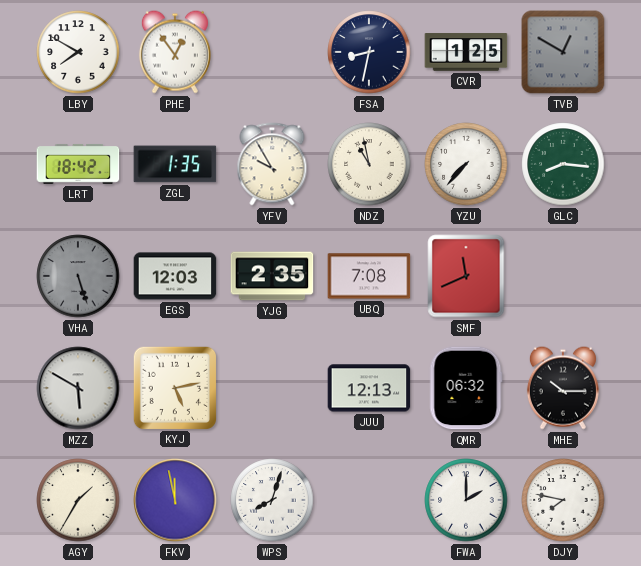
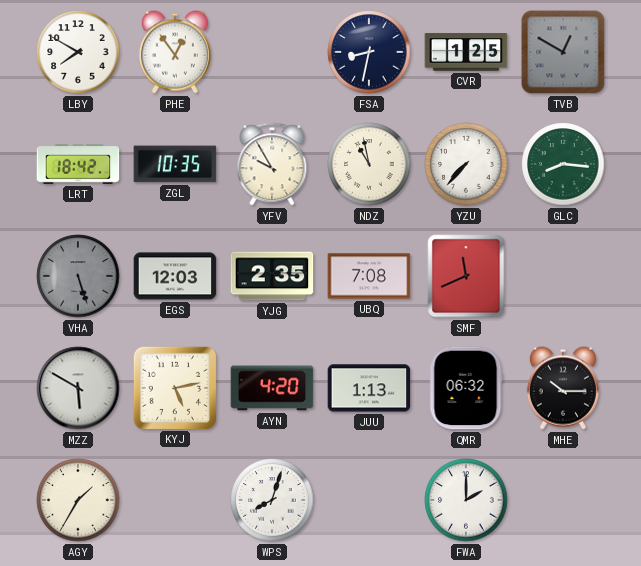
ZGL: 1:35 -> 10:35 (175, 164)
AYN: none -> 4:20 (272, 388)
JUU: 12:13 -> 1:13 (369, 388)
FKV: 11:58 -> none (175, 500)
DJY: 7:47 -> none (563, 500)
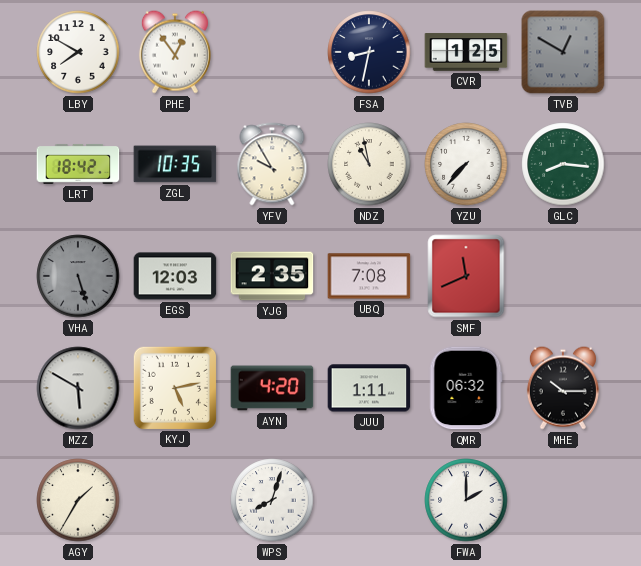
JUU: 1:13 -> 1:11 (369, 388)
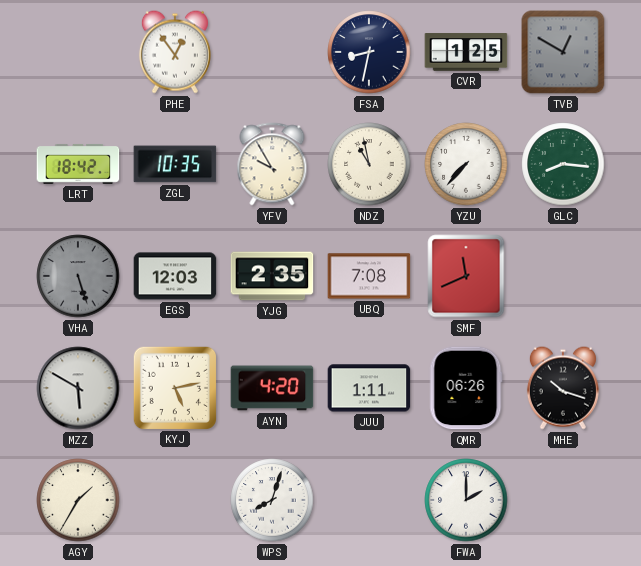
LBY: 7:50 -> none (78, 52)
QMR: 06:32 -> 06:26 (466, 388)
MHE: 10:15 -> 10:18 (563, 388)
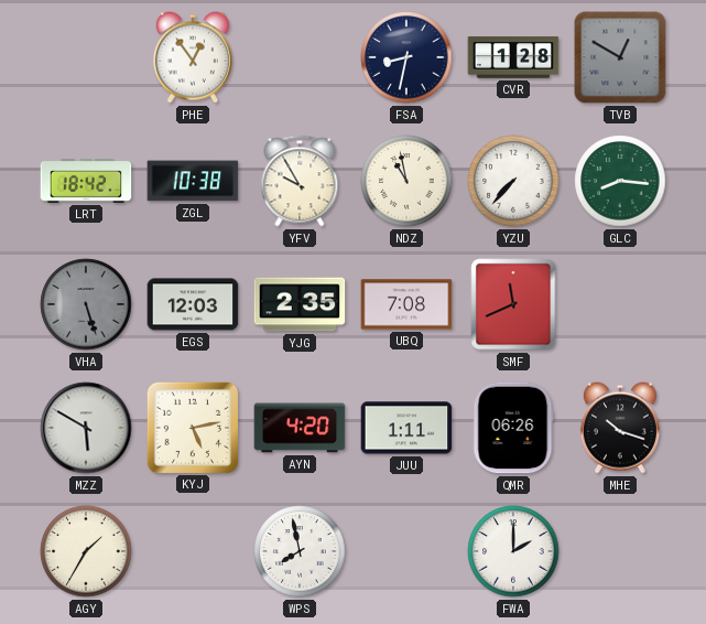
CVR: 1:25 -> 1:28 (513, 57)
ZGL: 10:35 -> 10:38 (193, 181)
WPS: 8:03 -> 7:58 (300, 551)
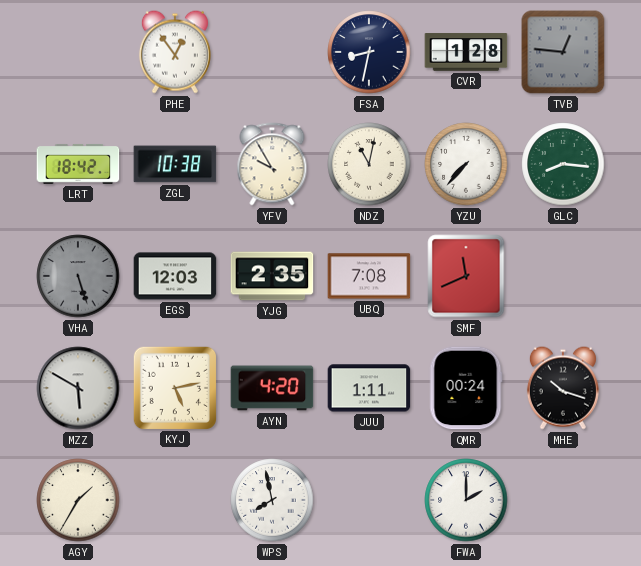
TVB: 12:50 -> 12:46 (563, 52)
NDZ: 10:58 -> 11:02 (369, 164)
QMR: 06:26 -> 00:24 (466, 388)
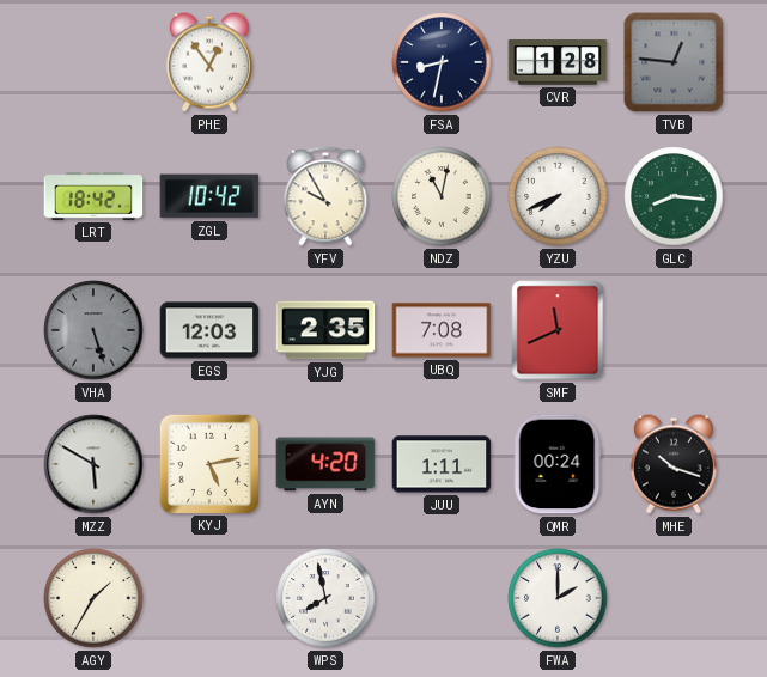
ZGL: 10:38 -> 10:42 (209, 196)
YZU: 7:37 -> 7:41 (558, 196)
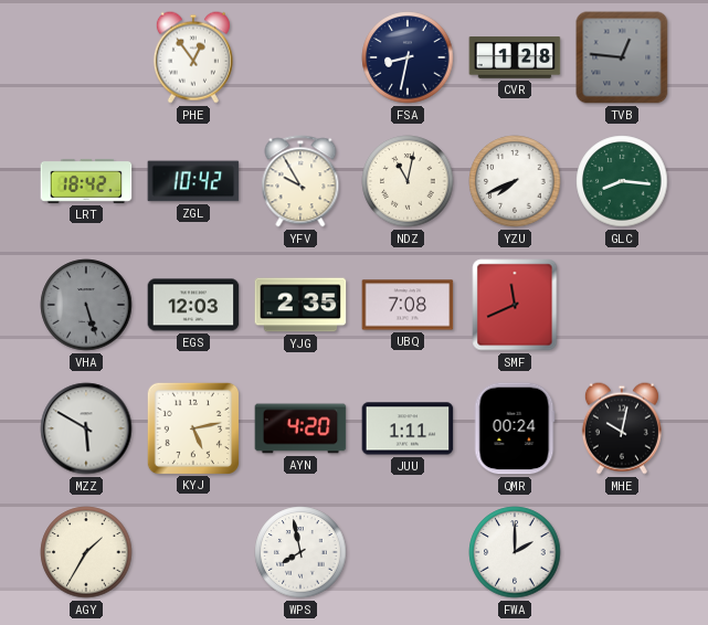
MHE: 10:18 -> 10:02 (622, 428)
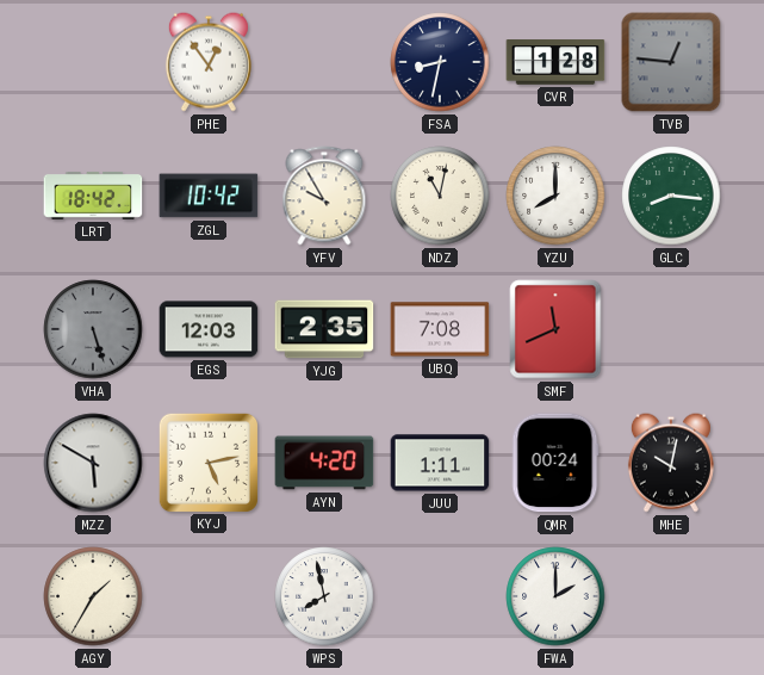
YZU: 7:41 -> 8:00 (555, 196)
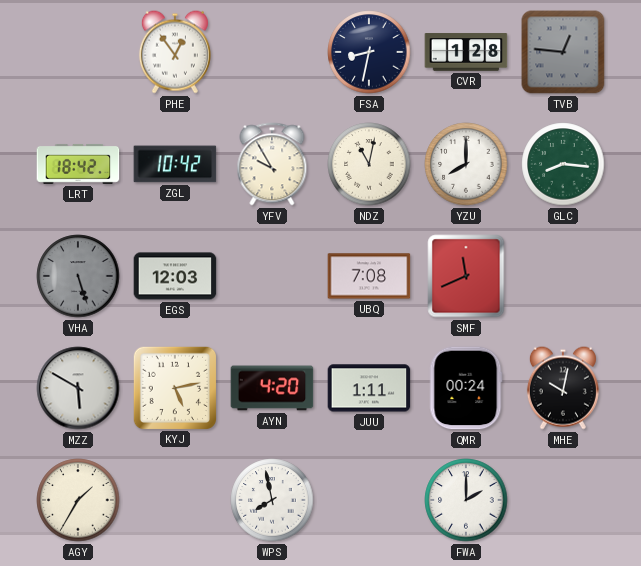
YJG: 2:35 -> none (324, 329)
